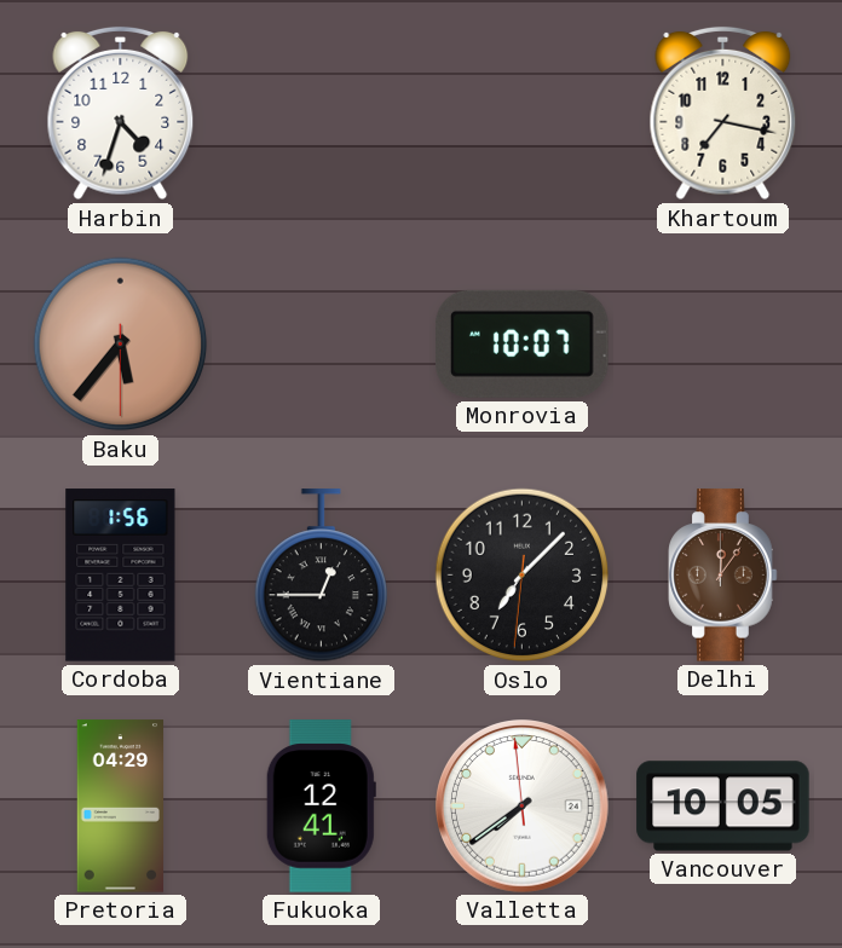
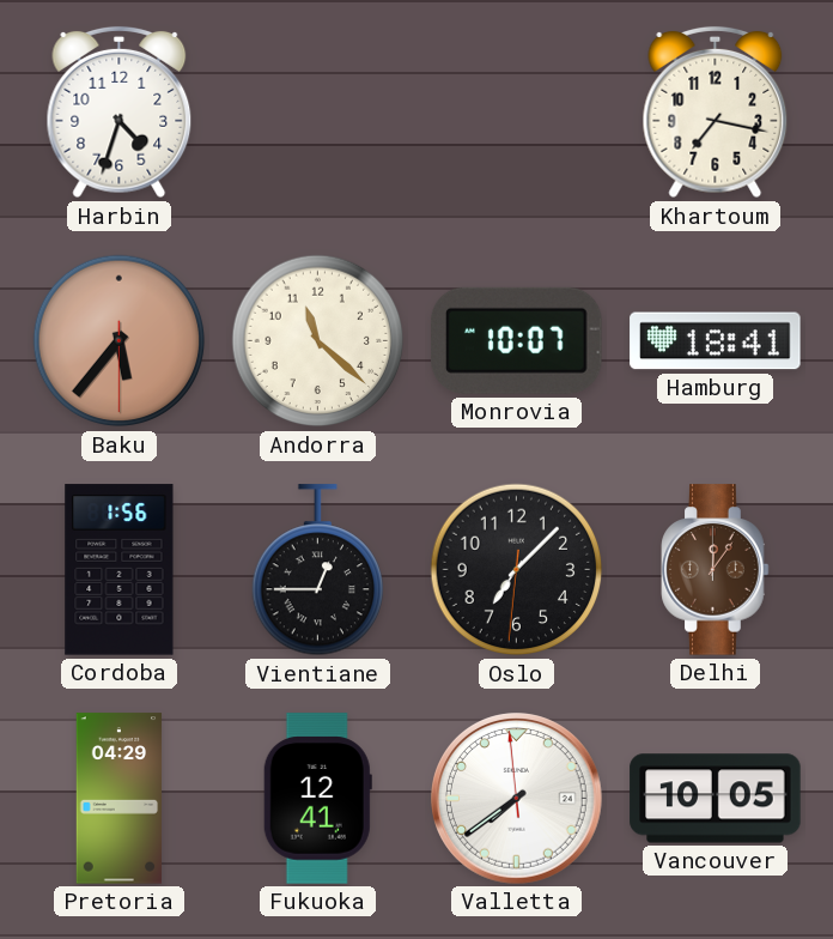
Andorra: none -> 11:22 (318, 341)
Hamburg: none -> 18:41 (716, 341)
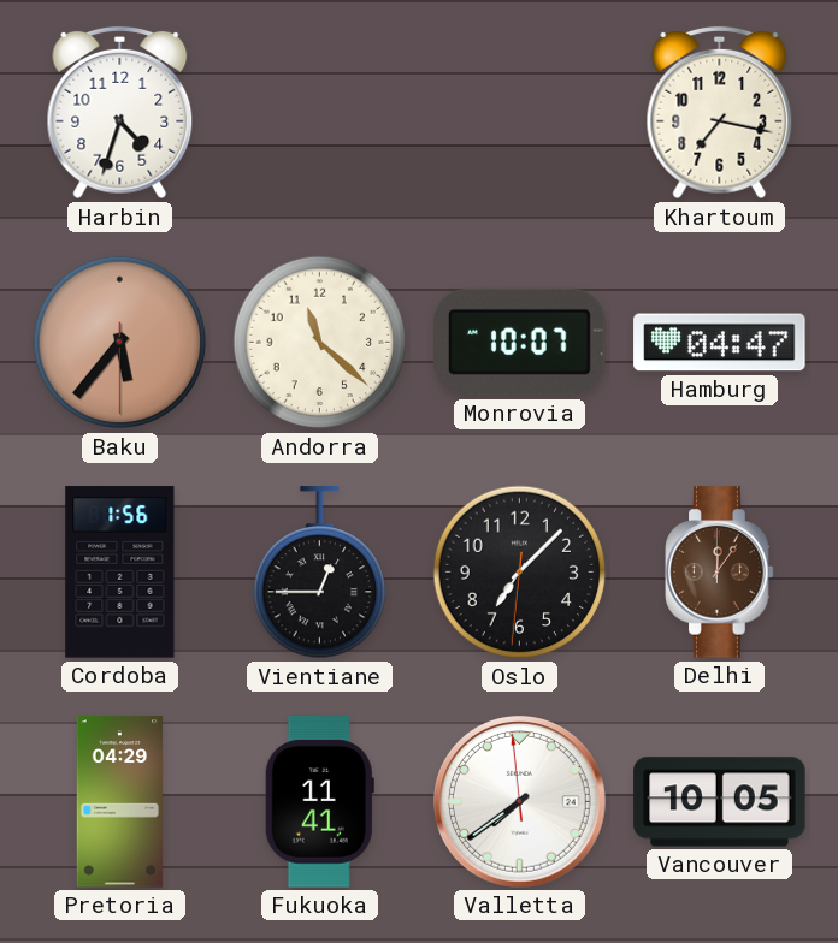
Hamburg: 18:41 -> 04:47 (720, 343)
Fukuoka: 12:41 -> 11:41 (319, 802)
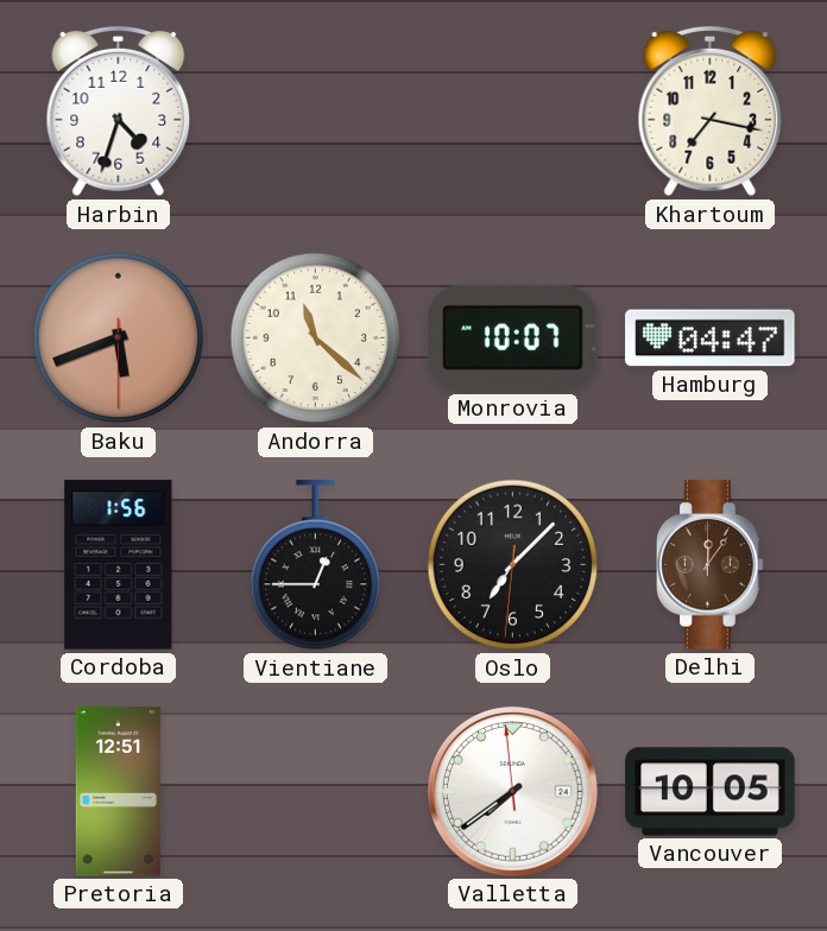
Baku: 5:36 -> 5:41 (119, 338)
Pretoria: 04:29 -> 12:51 (119, 792)
Fukuoka: 11:41 -> none (319, 802)
